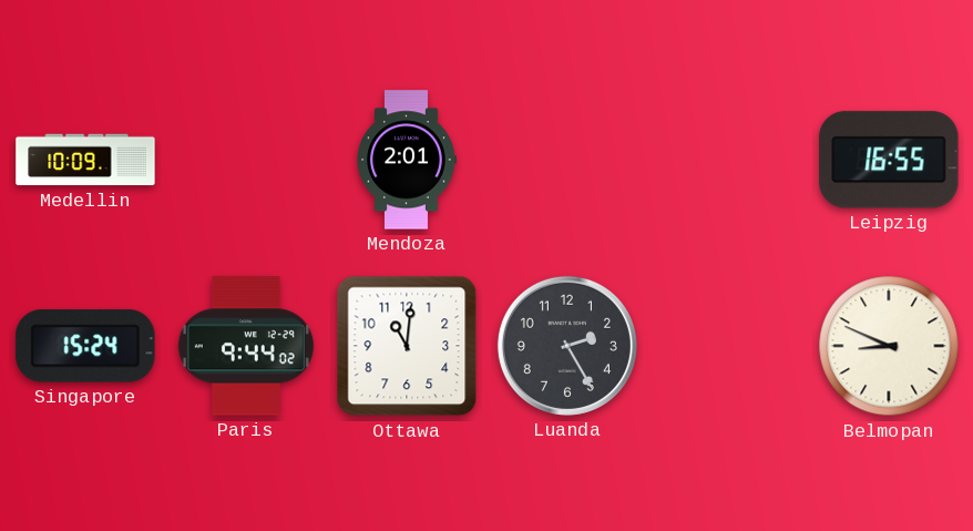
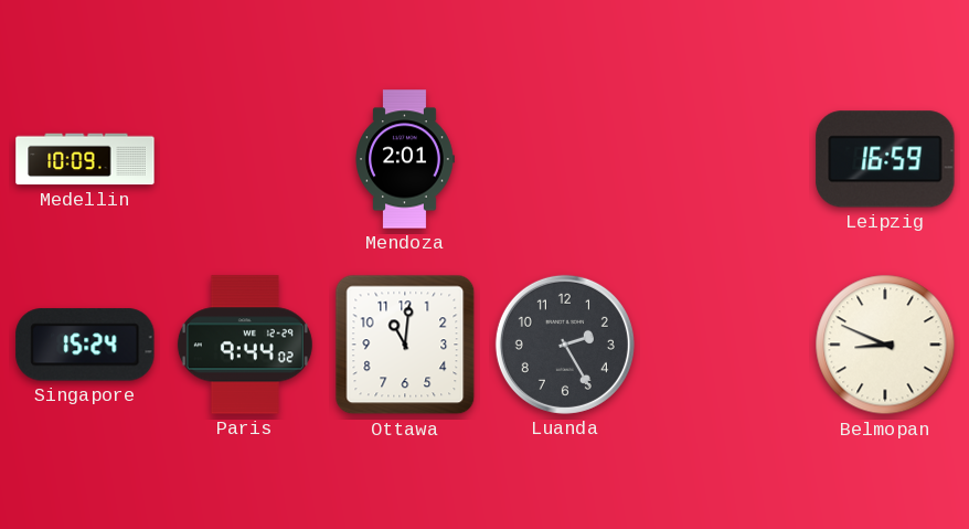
Leipzig: 16:55 -> 16:59 (885, 159)
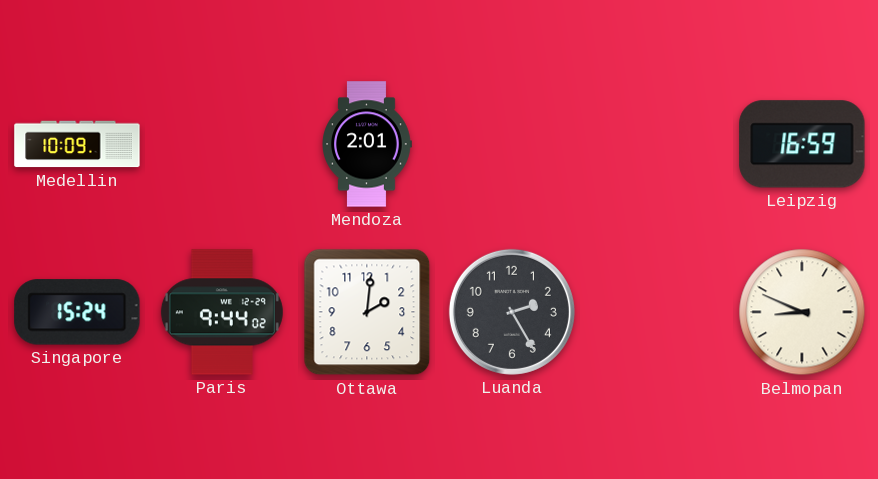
Ottawa: 11:01 -> 2:01 (367, 312)
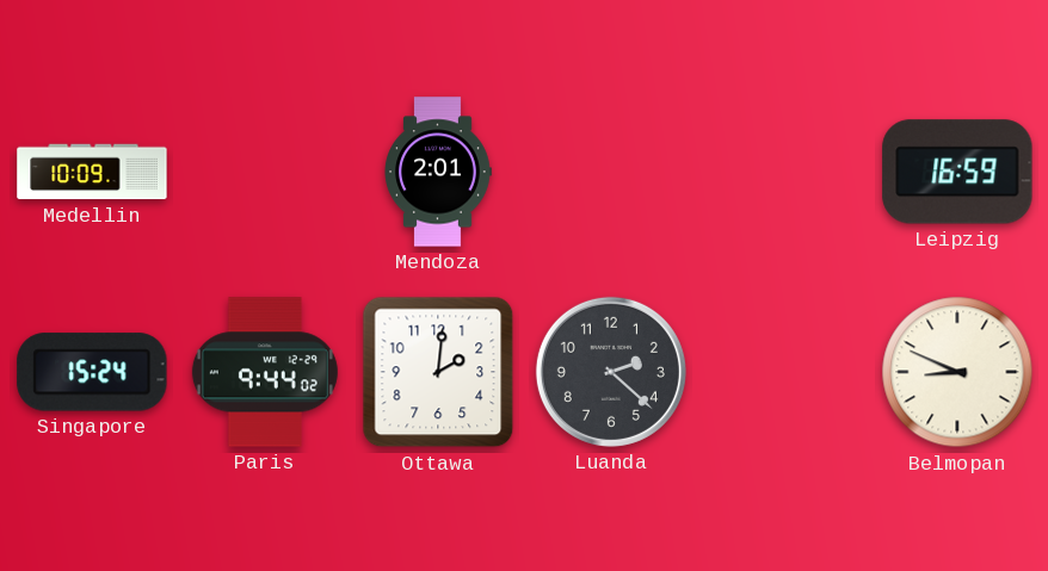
Luanda: 2:25 -> 2:22 (611, 372)
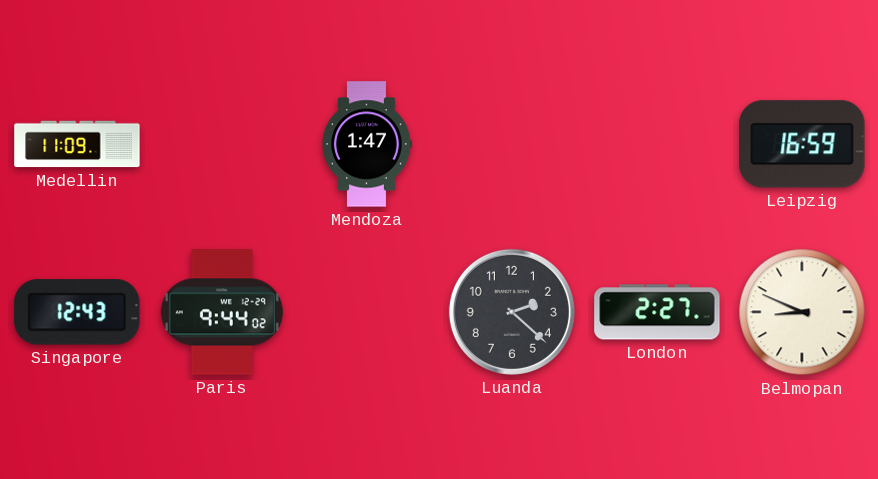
Medellin: 10:09 -> 11:09 (77, 144)
Mendoza: 2:01 -> 1:47 (367, 144)
Singapore: 15:24 -> 12:43 (77, 312)
Ottawa: 2:01 -> none (438, 372)
London: none -> 2:27 (657, 312)
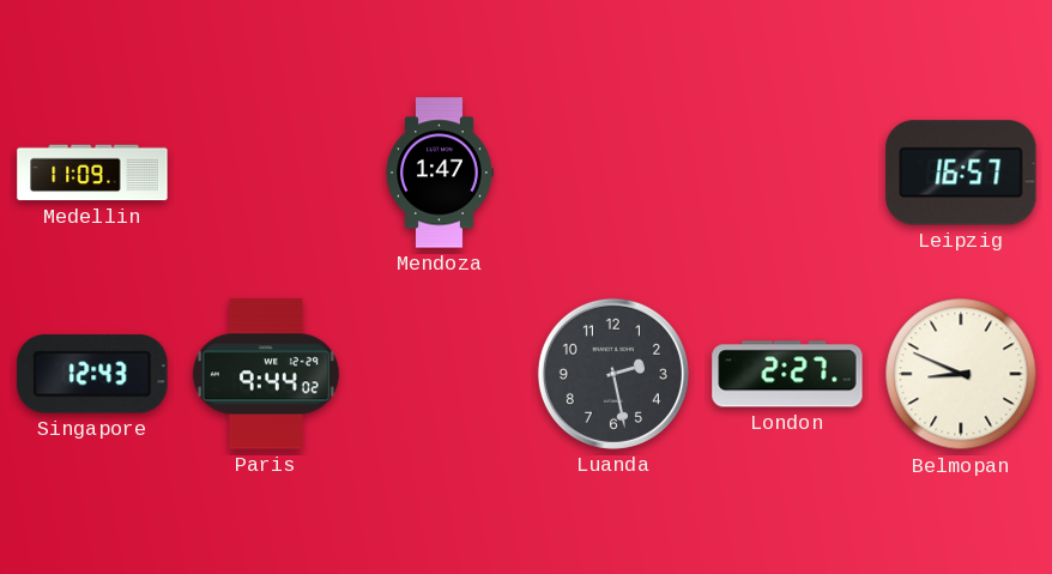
Leipzig: 16:59 -> 16:57 (961, 173)
Luanda: 2:22 -> 2:28 (613, 374)
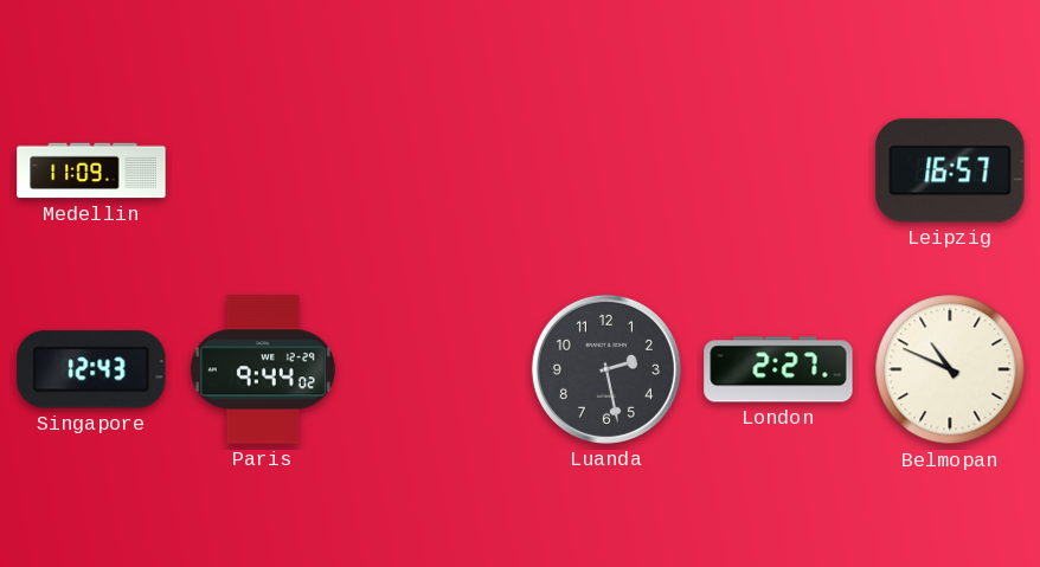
Mendoza: 1:47 -> none (440, 173)
Belmopan: 8:49 -> 10:49 (950, 369)
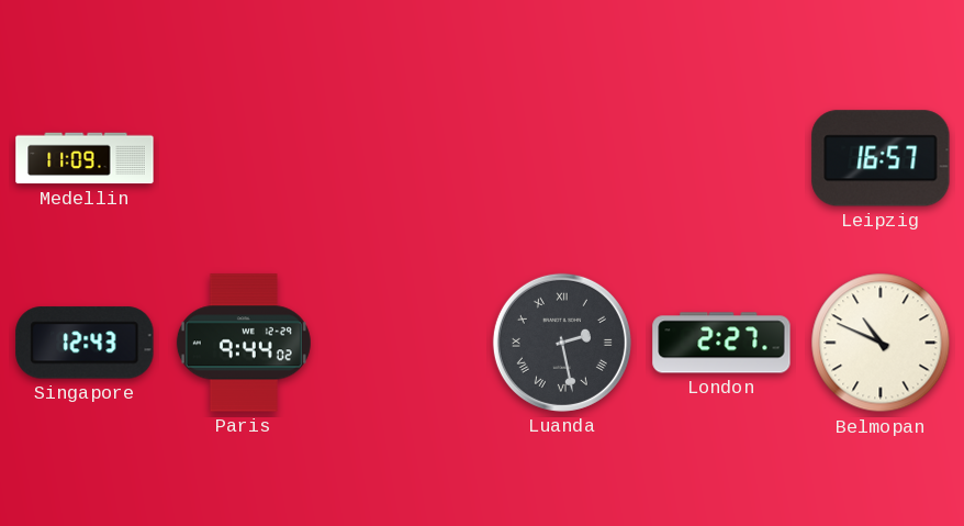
Luanda numerals: Arabic -> Roman (562, 343)
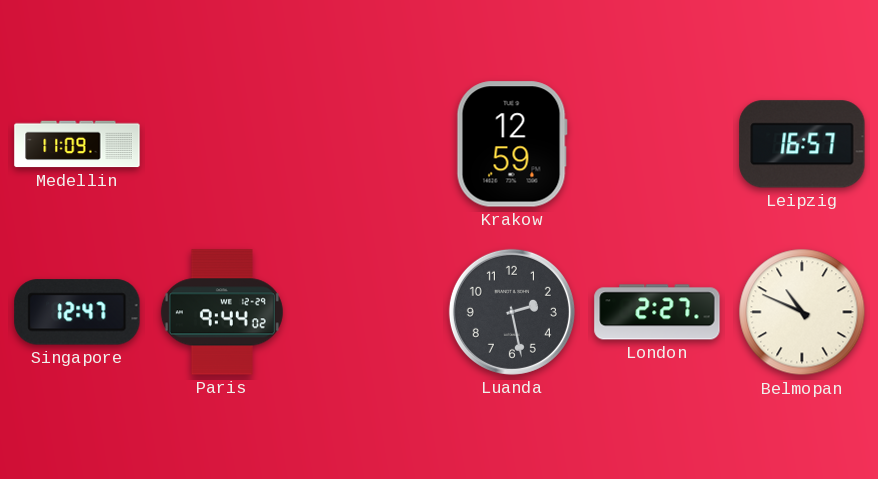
Krakow: none -> 12:59 (512, 144)
Singapore: 12:43 -> 12:47 (77, 312)
Luanda numerals: Roman -> Arabic (512, 312)
